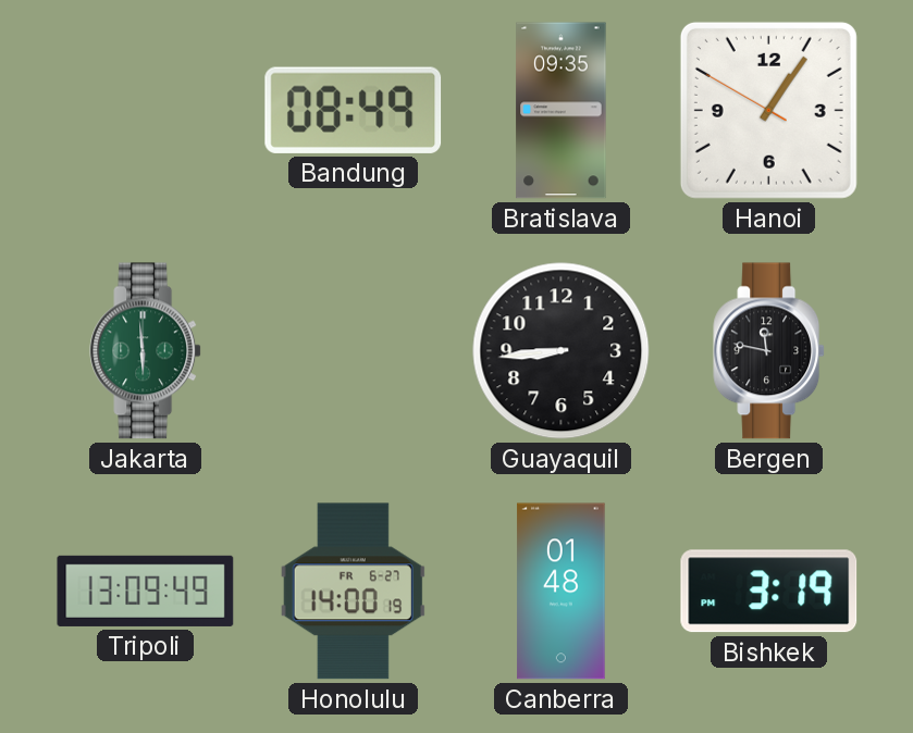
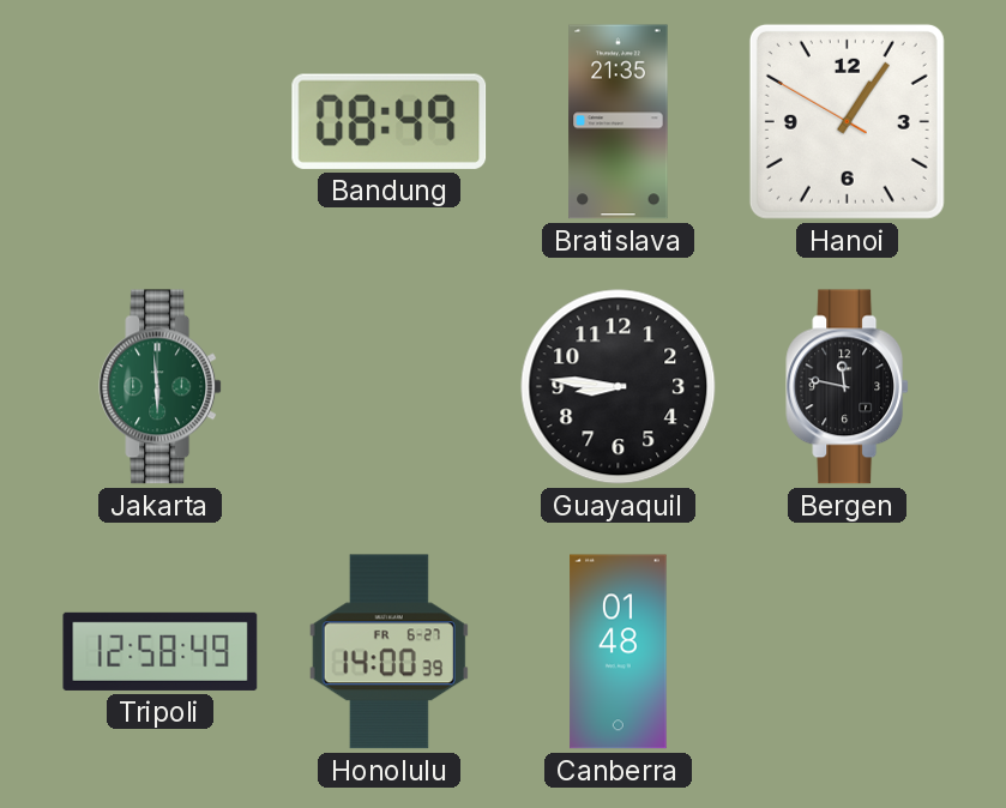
Bratislava: 09:35 -> 21:35 (619, 122)
Guayaquil: 8:44 -> 8:46 (619, 387)
Tripoli: 13:09 -> 12:58 (161, 651)
Honolulu: 14:00:19 -> 14:00:39 (388, 652)
Bishkek: 3:19 -> none (769, 592)
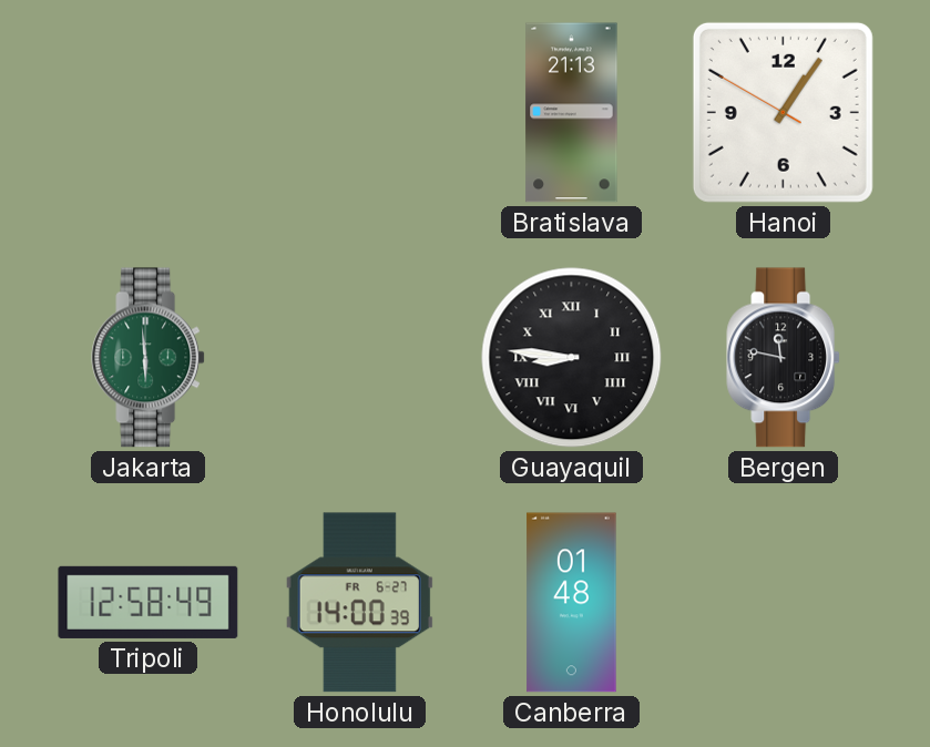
Bandung: 08:49 -> none (390, 121)
Bratislava: 21:35 -> 21:13 (572, 113)
Guayaquil numerals: Arabic -> Roman (572, 358)
